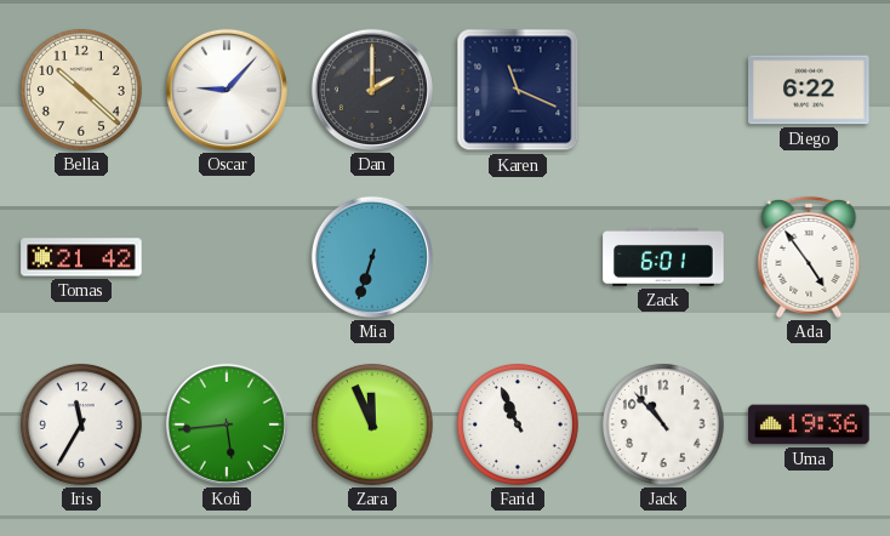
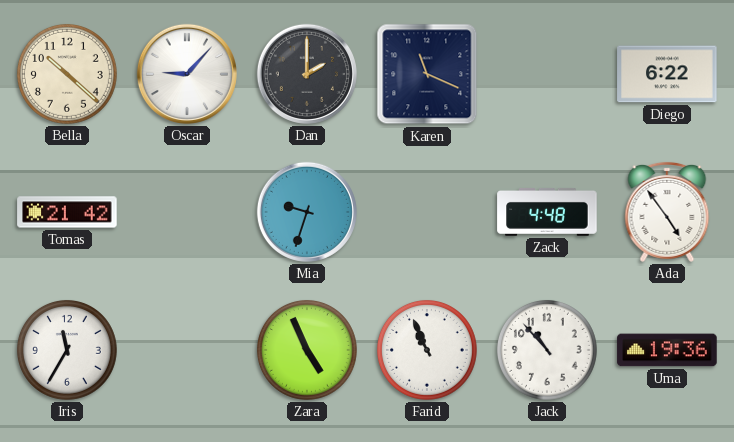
Mia: 6:33 -> 9:33 (307, 212)
Zack: 6:01 -> 4:48 (547, 212)
Kofi: 5:44 -> none (227, 424)
Zara: 11:56 -> 4:56 (307, 350)
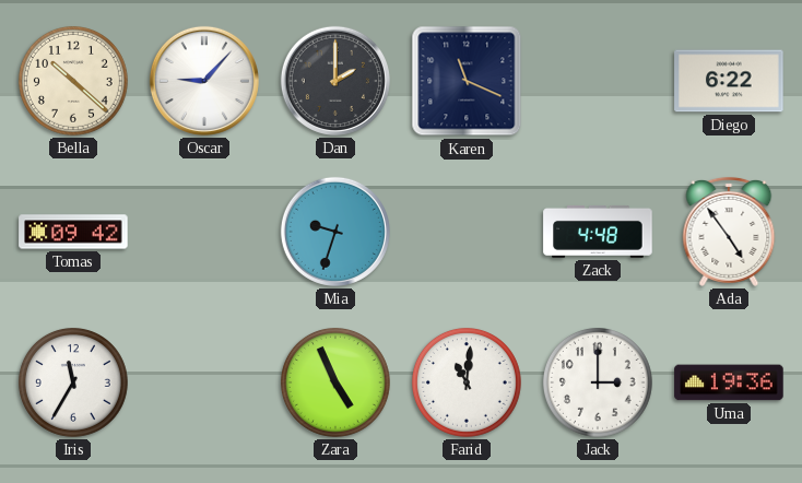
Tomas: 21:42 -> 09:42 (73, 232)
Farid: 10:56 -> 11:01 (467, 382)
Jack: 10:53 -> 3:00 (598, 382)
